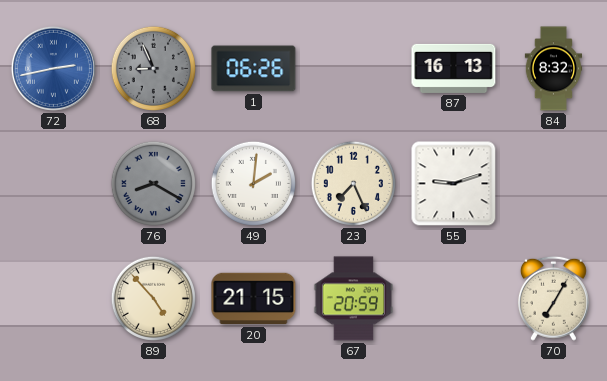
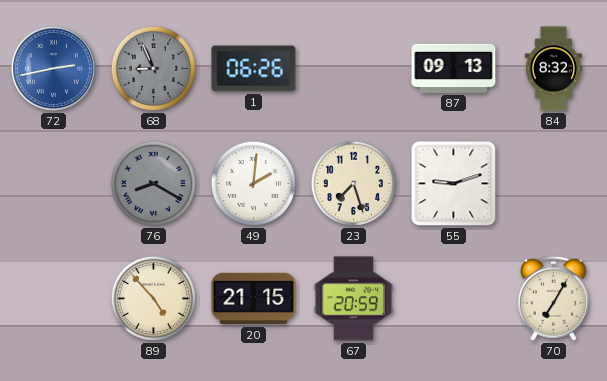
87: 16:13 -> 09:13 (454, 68)
23: 7:26 -> 7:27 (353, 183)
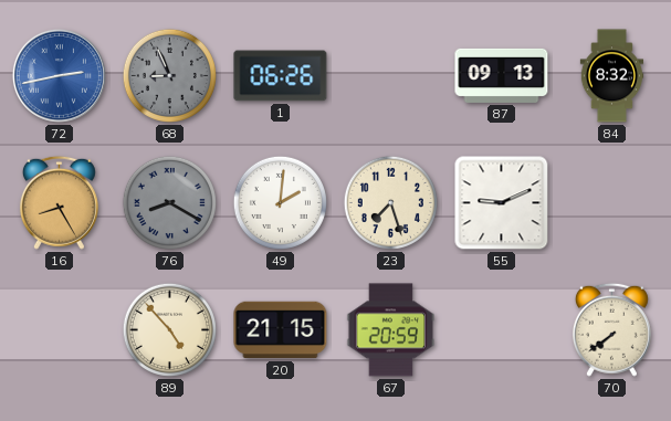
16: none -> 8:25 (59, 202)
55: 9:12 -> 9:11 (502, 203)
70: 7:05 -> 7:39 (611, 329)
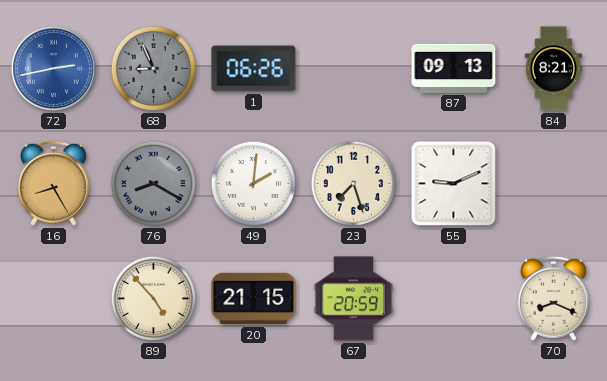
84: 8:32 -> 8:21 (554, 69)
70: 7:39 -> 8:19 (553, 298)
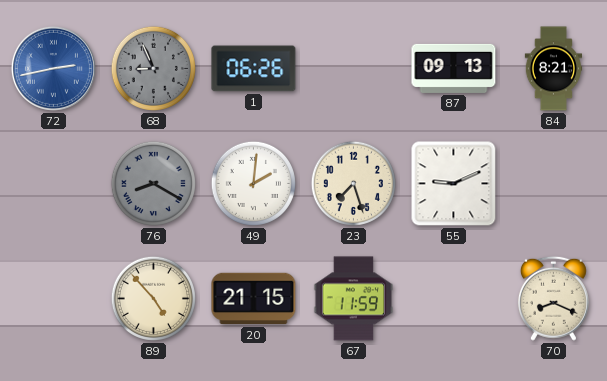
16: 8:25 -> none (53, 183)
67: 20:59 -> 11:59 (354, 299)
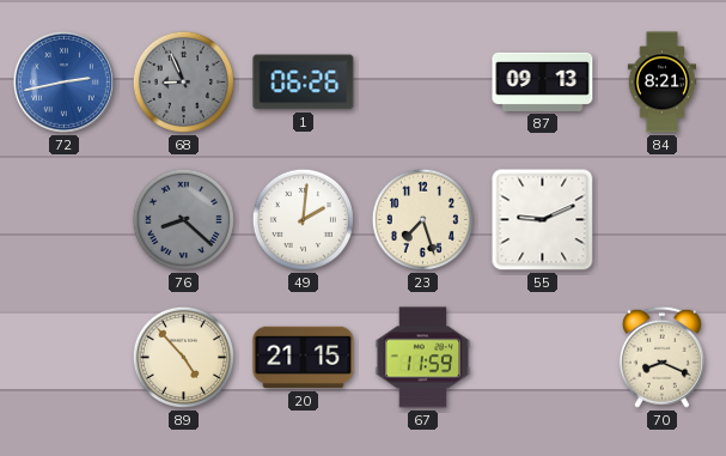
76: 8:20 -> 8:22 (183, 219)
